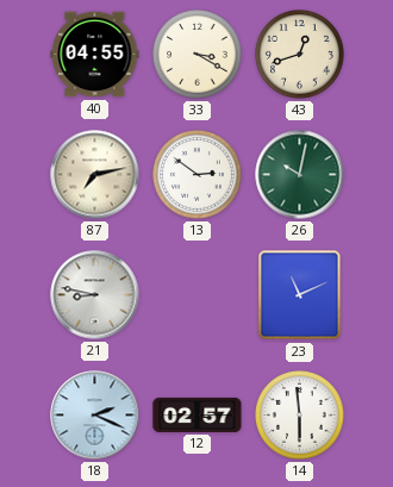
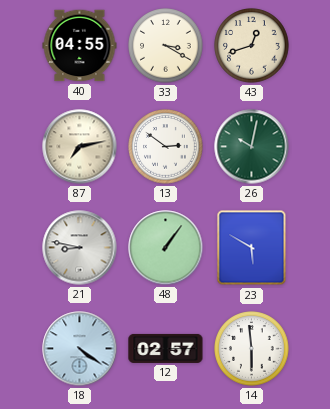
48: none -> 1:06 (166, 248)
23: 11:11 -> 5:50 (252, 248)
18: 2:19 -> 4:21 (80, 349)
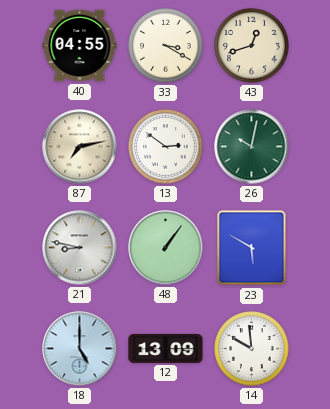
18: 4:21 -> 5:00 (80, 349)
12: 02:57 -> 13:09 (166, 348)
14: 5:59 -> 9:59 (252, 349)
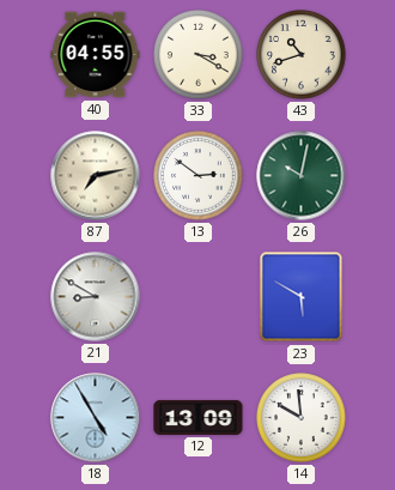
43: 12:42 -> 10:42 (302, 55)
21: 8:47 -> 8:50 (96, 297)
48: 1:06 -> none (166, 248)
18: 5:00 -> 4:55 (96, 418)
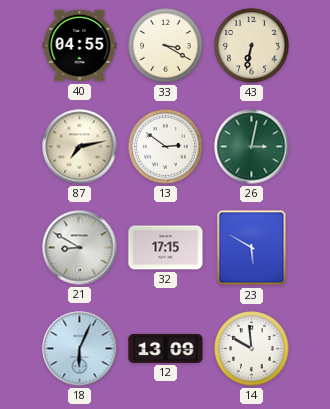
43: 10:42 -> 6:32 (252, 46)
26: 10:02 -> 3:02 (252, 147)
32: none -> 17:15 (166, 248)
18: 4:55 -> 6:04 (80, 349)
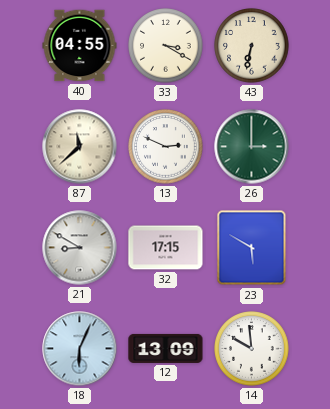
87: 7:13 -> 11:38 (80, 147)
13: 2:51 -> 2:49 (166, 147)
26: 3:02 -> 3:00 (252, 147)
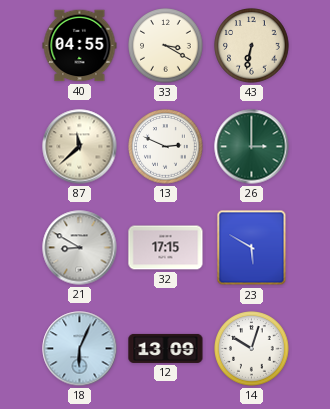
14: 9:59 -> 10:03 (252, 349)
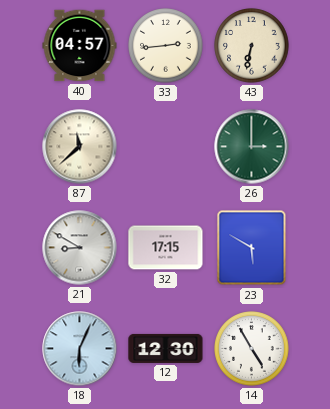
40: 04:55 -> 04:57 (80, 46)
33: 3:20 -> 2:44 (166, 46)
13: 2:49 -> none (166, 147)
12: 13:09 -> 12:30 (166, 348)
14: 10:03 -> 4:55 (252, 349)
